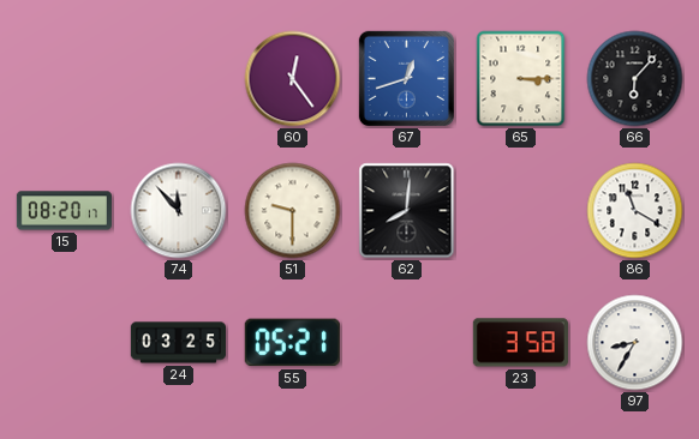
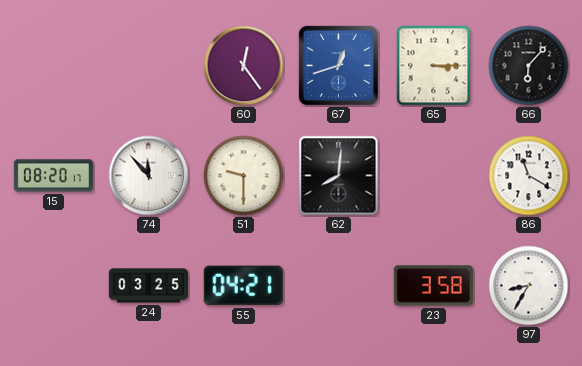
55: 05:21 -> 04:21 (243, 286)
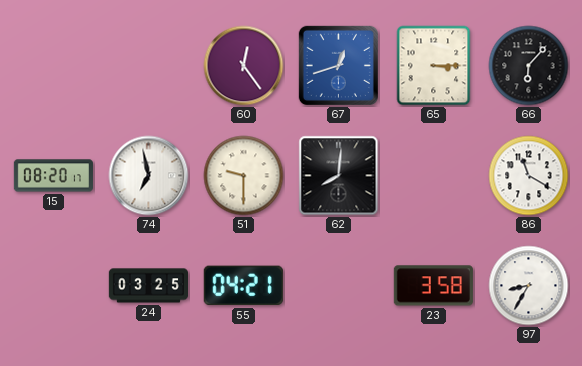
74: 11:53 -> 6:58 (149, 176)
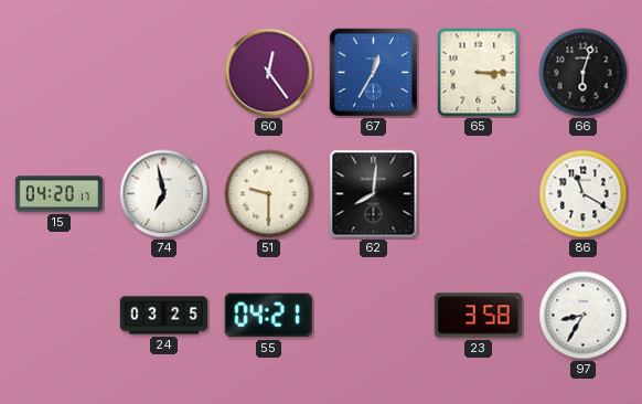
67: 12:42 -> 12:35 (373, 72)
66: 6:07 -> 6:03 (584, 73)
15: 08:20 -> 04:20 (58, 194)
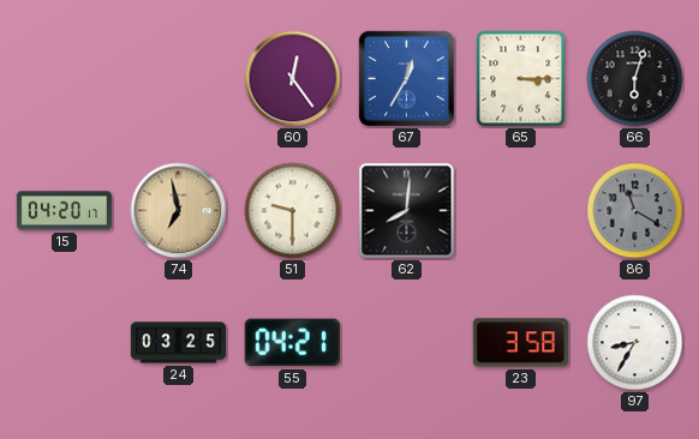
74 dial: white -> champagne (179, 211)
86 dial: white -> grey (635, 211)
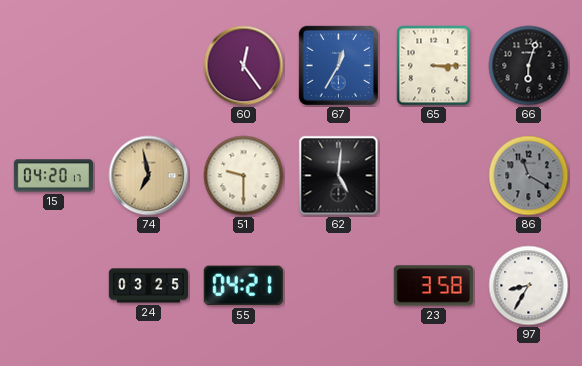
62: 8:01 -> 5:01 (339, 176)
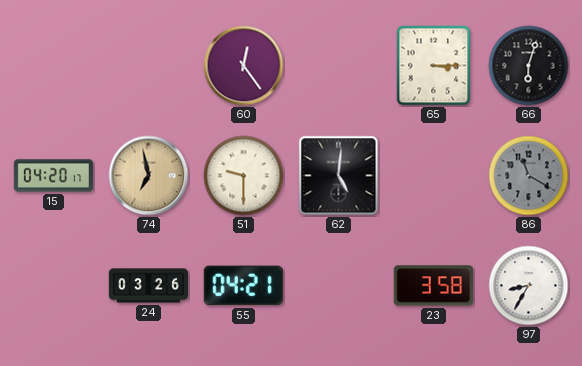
67: 12:35 -> none (338, 65)
24: 03:25 -> 03:26 (148, 286)
